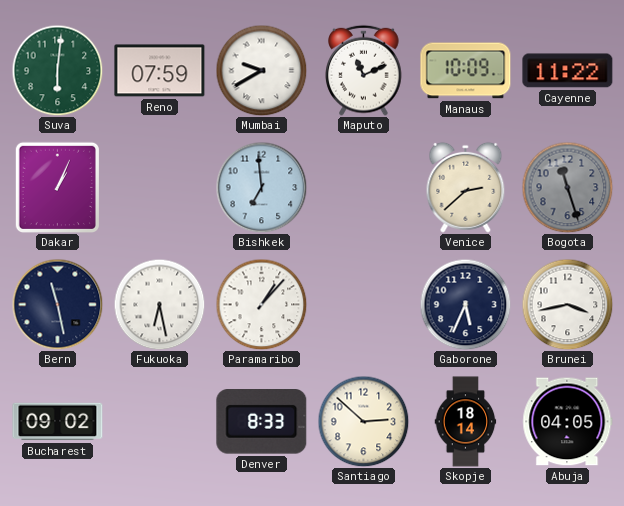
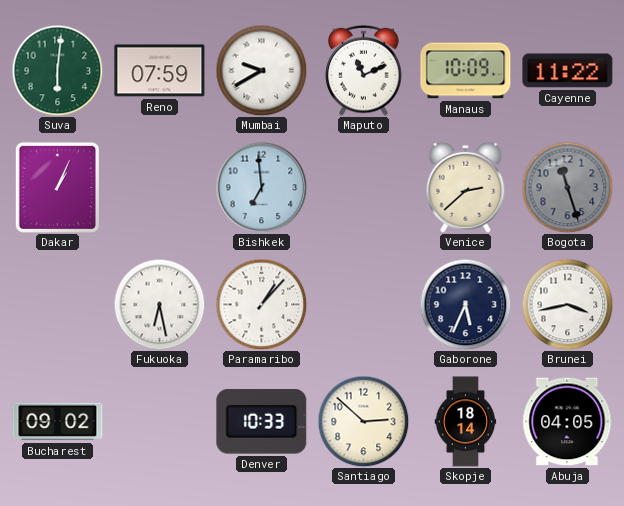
Bern: 11:28 -> none (57, 304)
Denver: 8:33 -> 10:33 (262, 422)
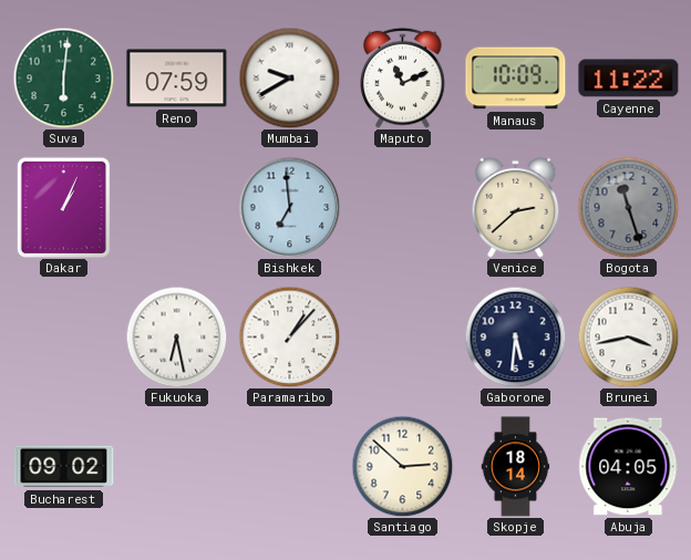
Gaborone: 5:34 -> 5:31 (515, 336)
Denver: 10:33 -> none (262, 422)
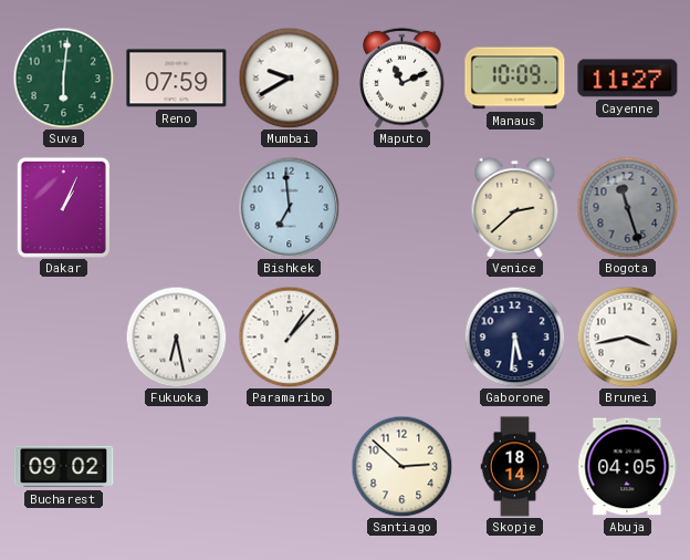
Cayenne: 11:22 -> 11:27 (628, 79)
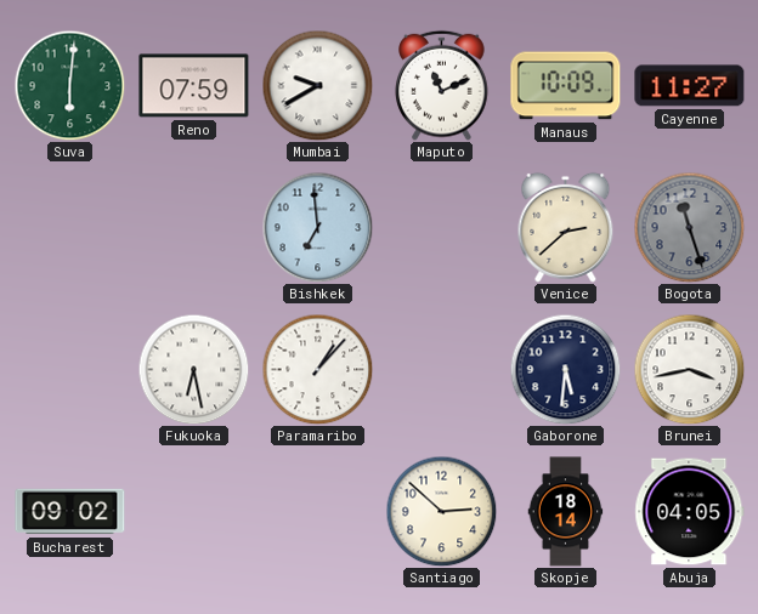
Dakar: 1:04 -> none (63, 207)
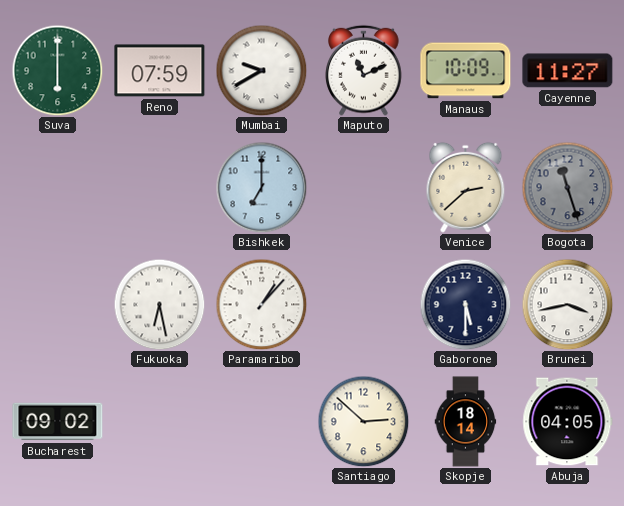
Suva: 6:01 -> 6:00 (57, 70)
Bishkek: 6:59 -> 7:00 (261, 187)
Gaborone: 5:31 -> 5:30 (465, 304)
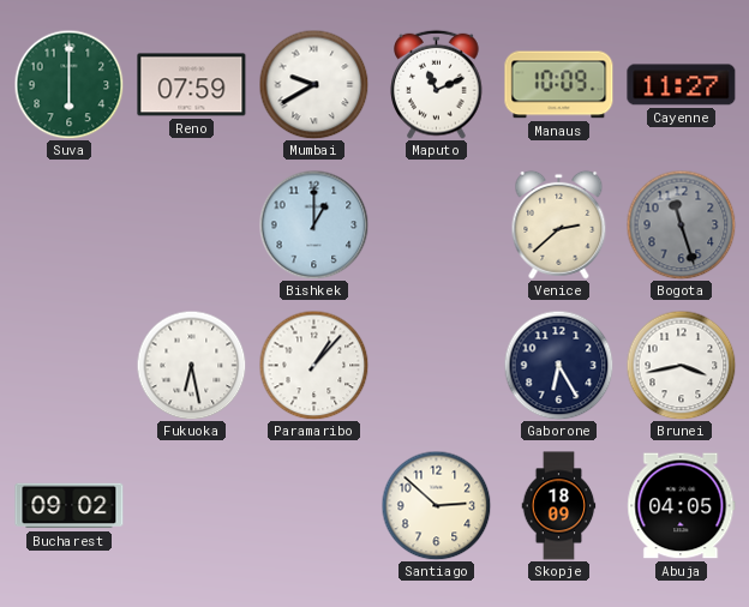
Bishkek: 7:00 -> 1:00 (313, 224)
Gaborone: 5:30 -> 6:25 (558, 365)
Skopje: 18:14 -> 18:09 (559, 506)
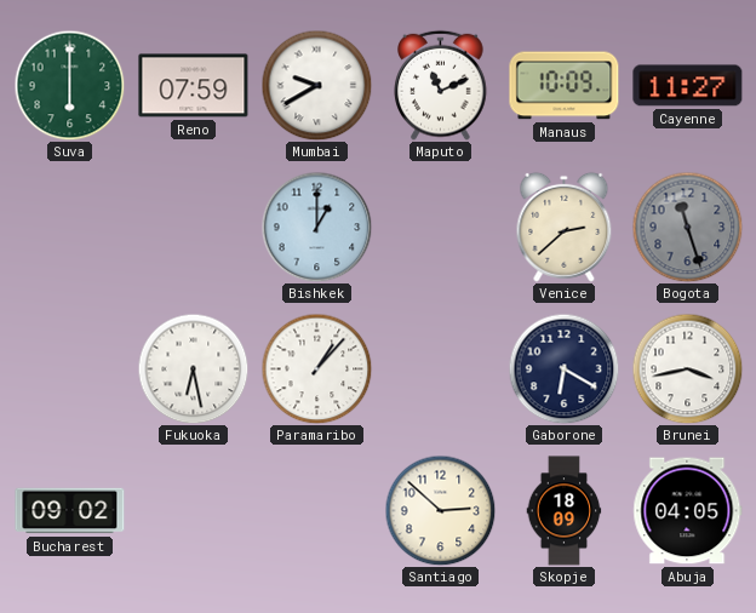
Gaborone: 6:25 -> 6:20 (563, 368)
